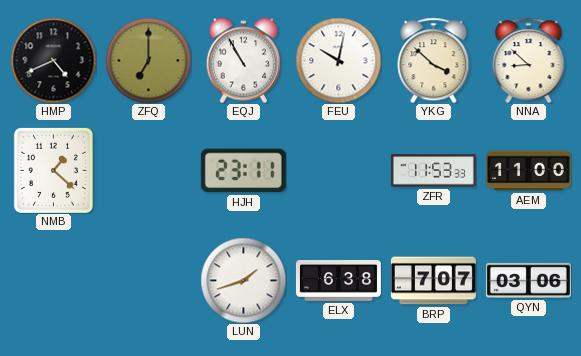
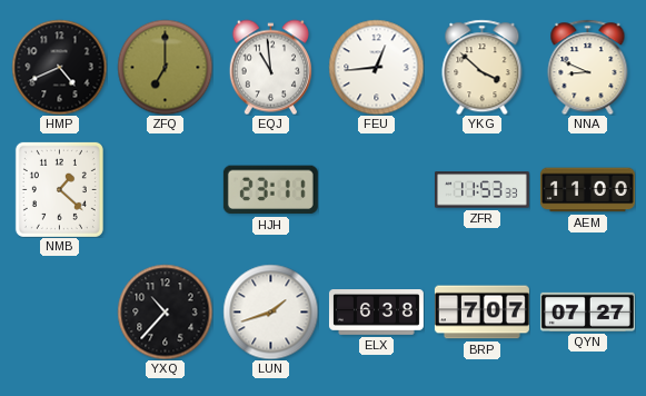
EQJ: 10:55 -> 10:59 (270, 67)
FEU: 10:02 -> 12:44 (376, 67)
NNA: 8:52 -> 8:49 (588, 67)
YXQ: none -> 10:37 (165, 311)
QYN: 03:06 -> 07:27 (587, 311)
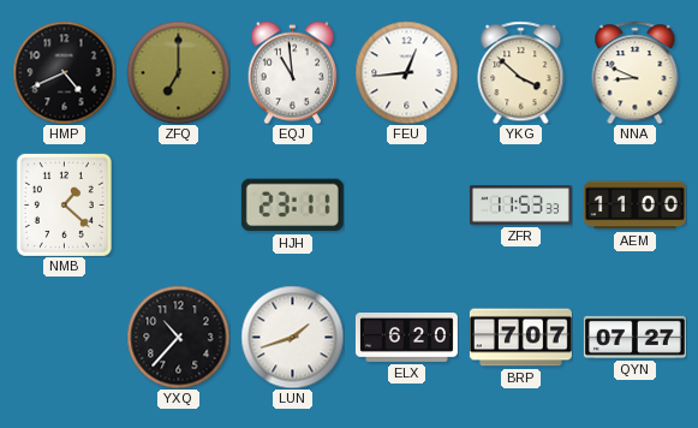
ELX: 6:38 -> 6:20 (406, 338)
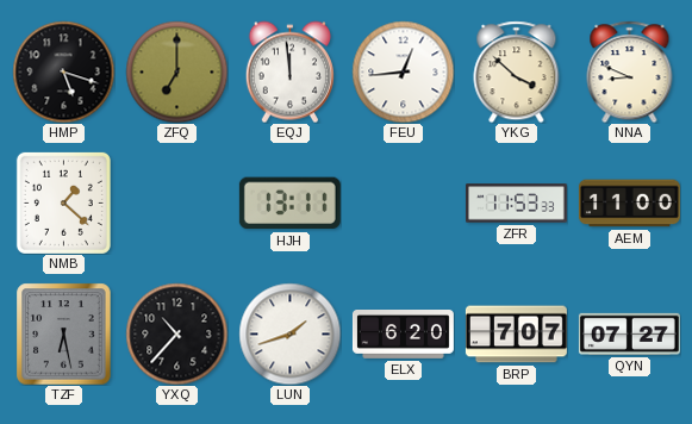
HMP: 4:41 -> 5:18 (63, 71)
EQJ: 10:59 -> 11:59 (289, 71)
HJH: 23:11 -> 13:11 (289, 204)
TZF: none -> 6:28 (64, 333)
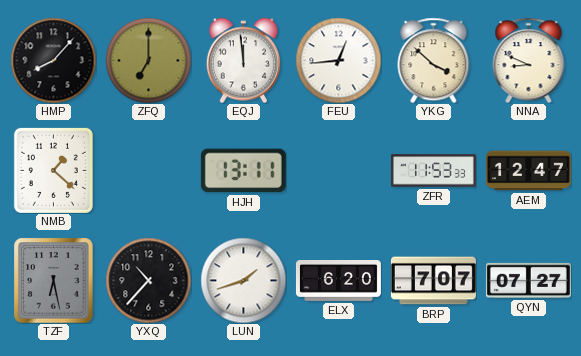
HMP: 5:18 -> 8:07 (53, 60)
AEM: 11:00 -> 12:47 (528, 171)
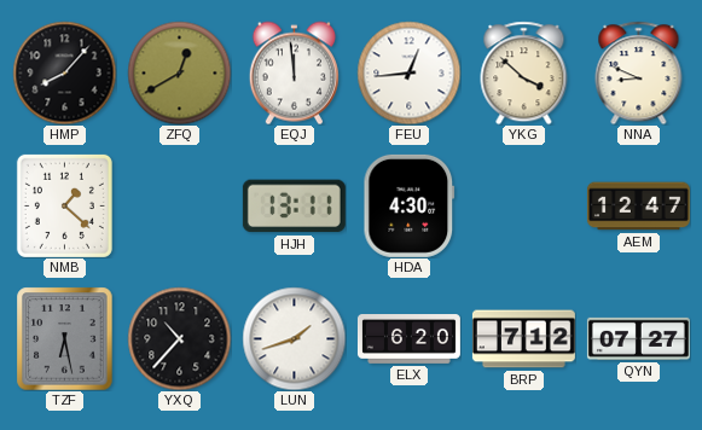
ZFQ: 7:00 -> 12:40 (179, 72)
HDA: none -> 4:30 (410, 205)
ZFR: 11:53 -> none (433, 171)
BRP: 7:07 -> 7:12 (523, 339)
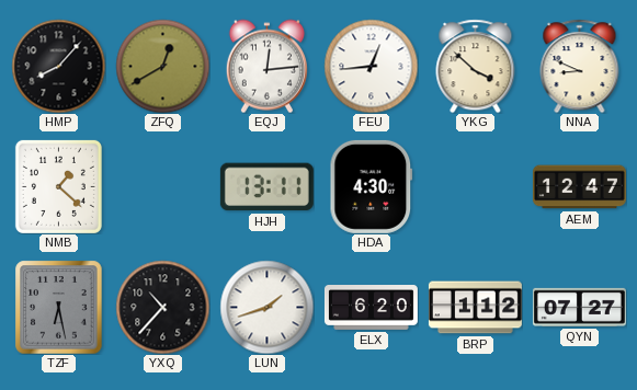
EQJ: 11:59 -> 12:14 (266, 66)
BRP: 7:12 -> 1:12 (475, 308)
